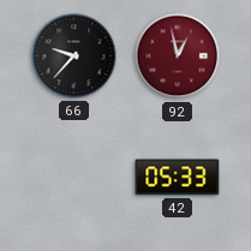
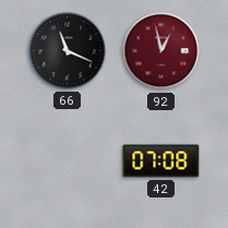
66: 9:37 -> 11:19 (68, 51)
42: 05:33 -> 07:08 (161, 161)
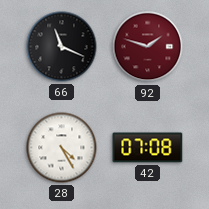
92: 12:58 -> 1:48 (148, 47)
28: none -> 4:25 (62, 148)
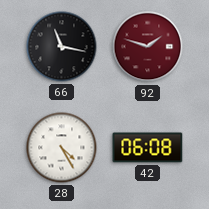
66: 11:19 -> 11:17 (62, 47)
42: 07:08 -> 06:08 (148, 148)
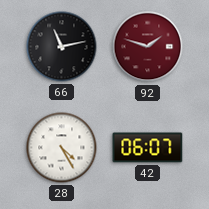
66: 11:17 -> 11:13 (62, 47)
42: 06:08 -> 06:07 (148, 148)
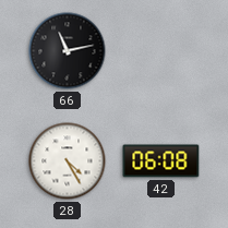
92: 1:48 -> none (148, 47)
42: 06:07 -> 06:08 (161, 161)
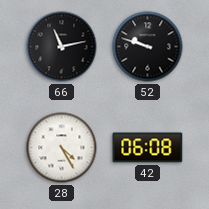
52: none -> 9:48 (148, 47)
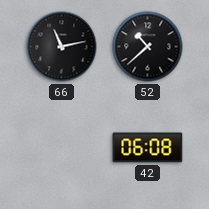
52: 9:48 -> 10:38 (148, 47)
28: 4:25 -> none (62, 148)
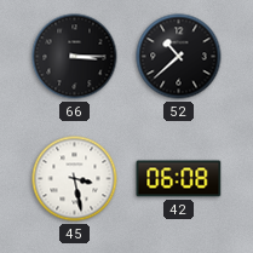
66: 11:13 -> 3:15 (75, 57)
45: none -> 3:28 (75, 179)
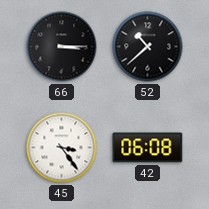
45: 3:28 -> 3:24 (62, 148)
